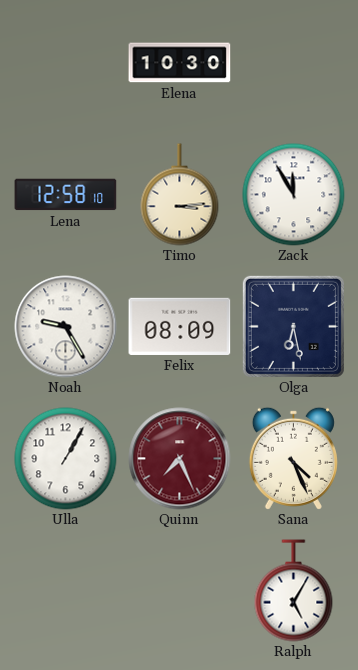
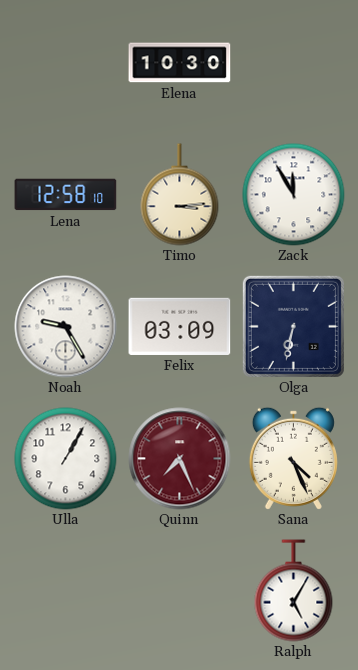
Felix: 08:09 -> 03:09 (180, 326)
Olga: 6:28 -> 6:32 (293, 326)
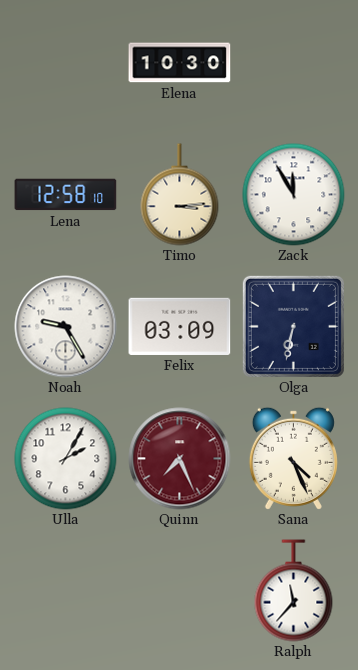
Ulla: 1:05 -> 2:05 (66, 459)
Ralph: 5:05 -> 11:37 (294, 591)
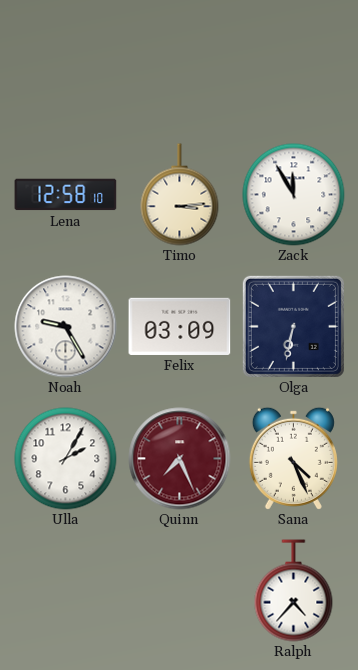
Elena: 10:30 -> none (180, 63)
Ralph: 11:37 -> 4:37 (294, 591)
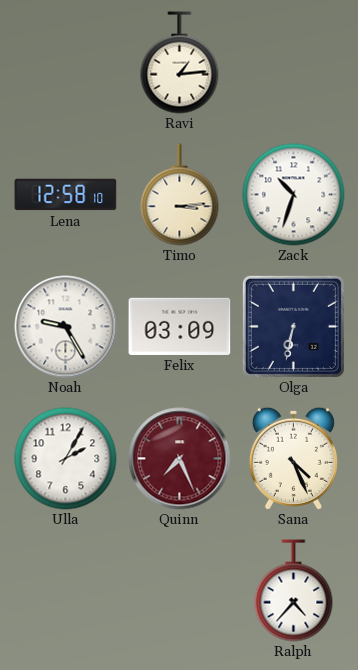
Ravi: none -> 1:14 (180, 63)
Zack: 11:55 -> 10:33 (294, 195)
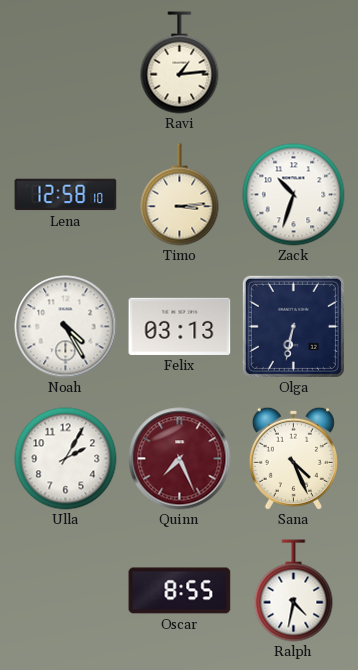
Noah: 9:25 -> 4:25 (66, 327)
Felix: 03:09 -> 03:13 (180, 326)
Oscar: none -> 8:55 (180, 591)
Ralph: 4:37 -> 4:32 (294, 591)
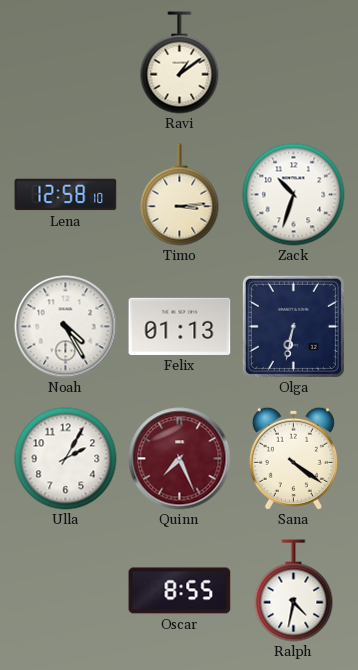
Ravi: 1:14 -> 1:09 (180, 63)
Felix: 03:13 -> 01:13 (180, 326)
Sana: 4:26 -> 4:21 (293, 458)
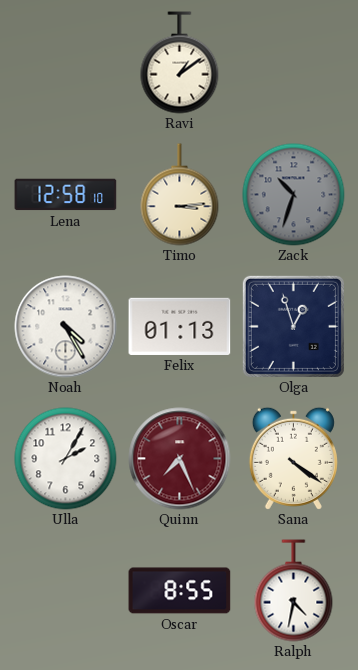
Zack dial: white -> grey (294, 195)
Olga: 6:32 -> 12:57 (293, 326)
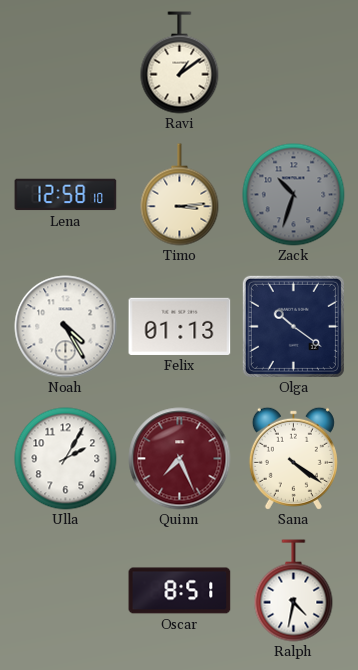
Olga: 12:57 -> 10:21 (293, 326)
Oscar: 8:55 -> 8:51 (180, 591)
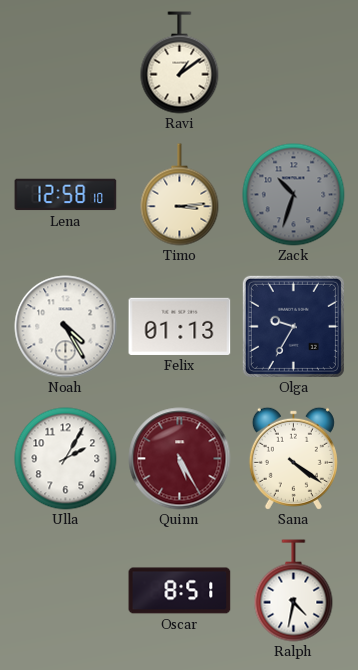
Olga: 10:21 -> 9:35 (293, 326)
Quinn: 7:26 -> 5:25 (180, 459)
